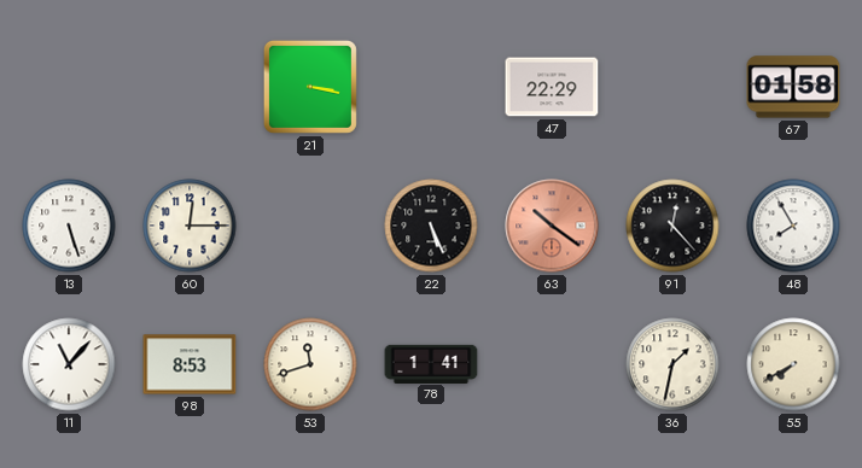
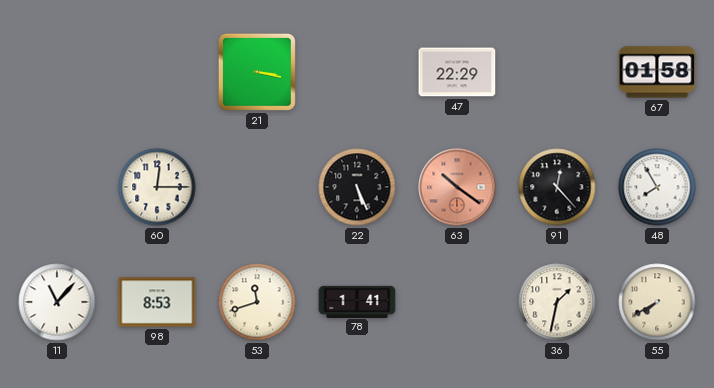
13: 5:27 -> none (69, 226)
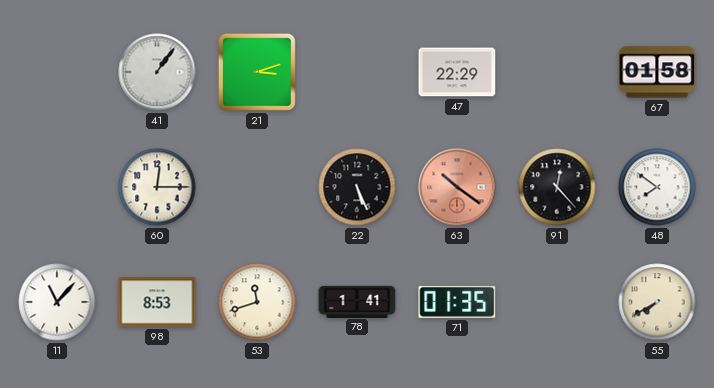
41: none -> 1:06 (157, 72)
21: 3:17 -> 3:12 (257, 72)
48: 7:55 -> 7:51 (657, 187)
71: none -> 01:35 (457, 302)
36: 1:32 -> none (557, 302)
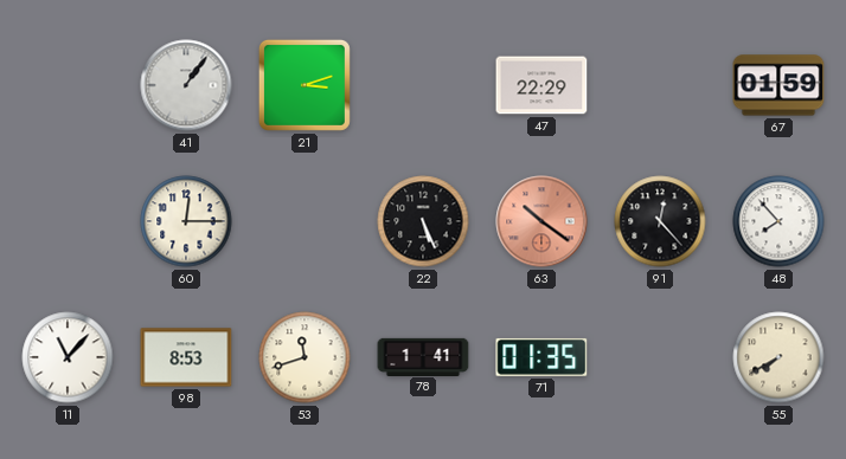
67: 01:58 -> 01:59 (778, 85)
48: 7:51 -> 7:53 (778, 221)
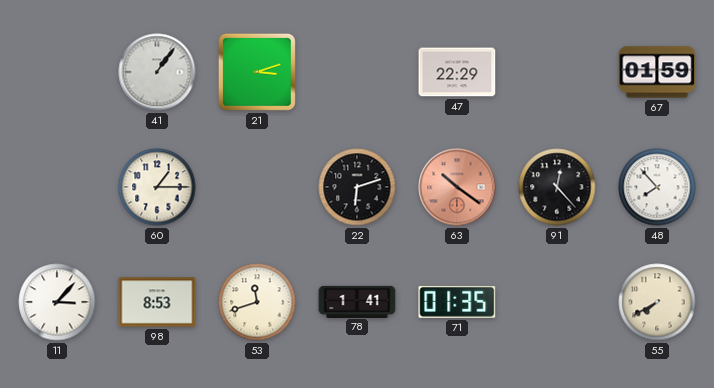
60: 12:15 -> 1:15 (157, 187)
22: 5:26 -> 6:12 (357, 187)
11: 11:07 -> 3:07 (57, 302)
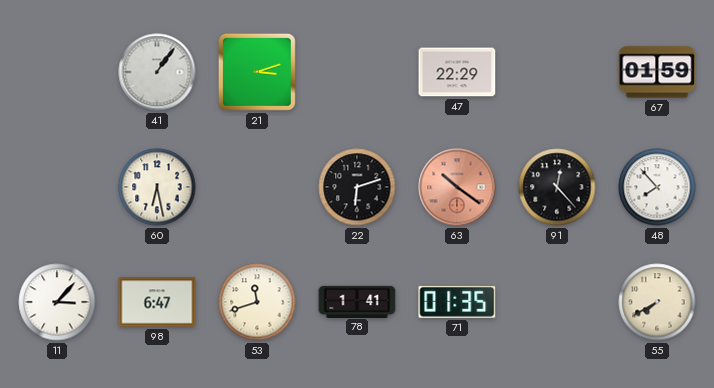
60: 1:15 -> 6:28 (157, 187)
98: 8:53 -> 6:47 (157, 302)
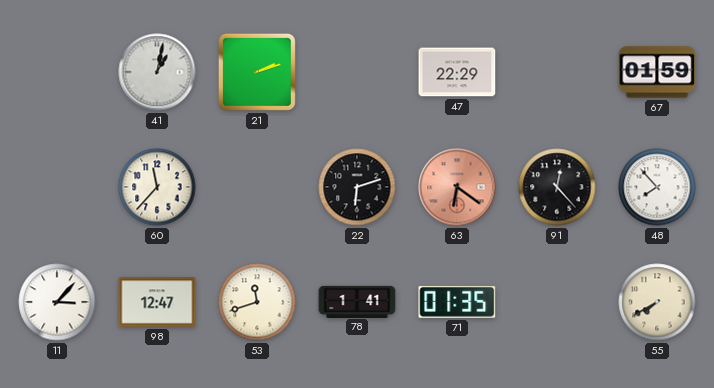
41: 1:06 -> 1:02 (157, 72)
21: 3:12 -> 2:12 (257, 72)
60: 6:28 -> 11:37 (157, 187)
63: 10:21 -> 6:21 (457, 187)
98: 6:47 -> 12:47 (157, 302)
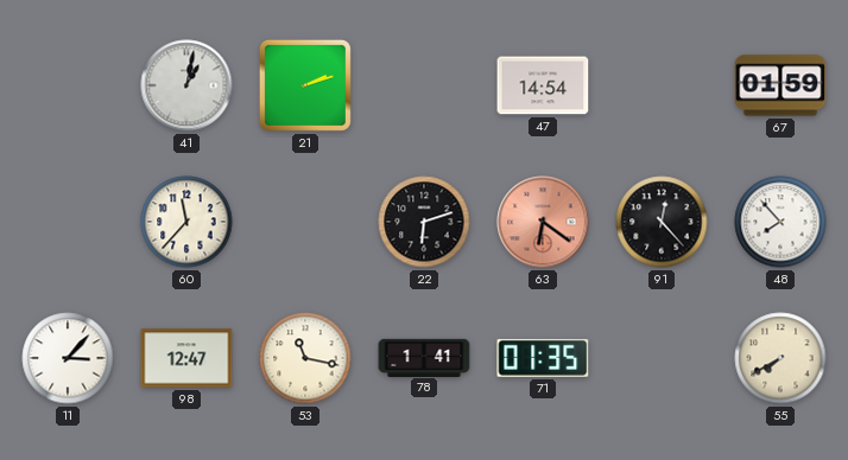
47: 22:29 -> 14:54 (543, 85)
53: 11:42 -> 11:17 (305, 358)
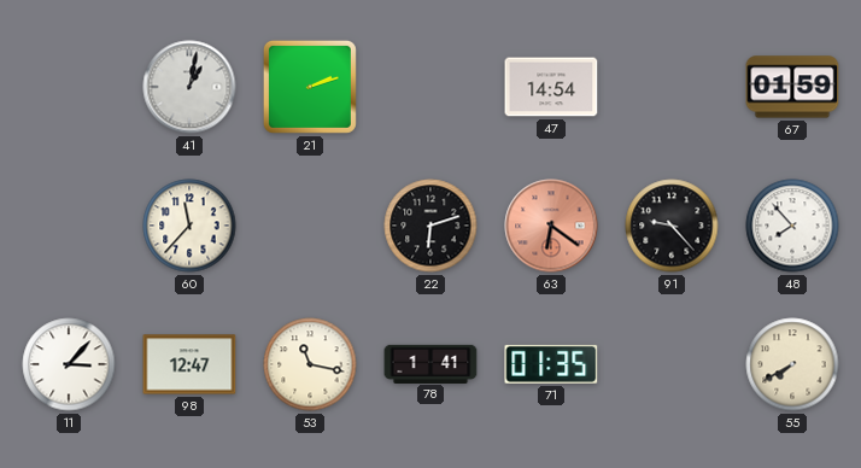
91: 12:23 -> 9:23 (672, 226)
